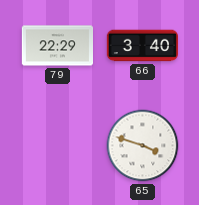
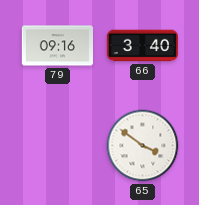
79: 22:29 -> 09:16 (57, 46)
65: 3:48 -> 3:51 (143, 146)
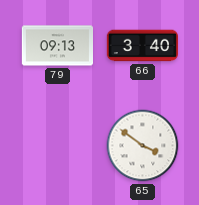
79: 09:16 -> 09:13 (57, 46)
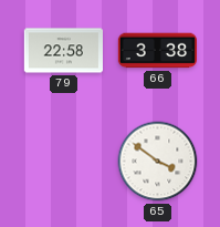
79: 09:13 -> 22:58 (63, 51)
66: 3:40 -> 3:38 (157, 51)
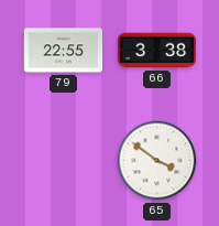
79: 22:58 -> 22:55 (63, 51)
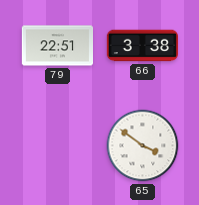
79: 22:55 -> 22:51 (57, 46)
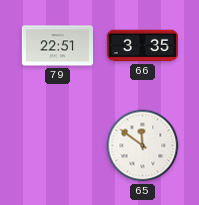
66: 3:38 -> 3:35 (142, 46)
65: 3:51 -> 11:51 (143, 146)
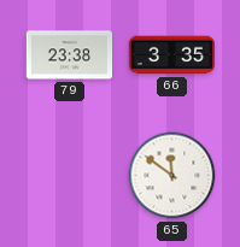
79: 22:51 -> 23:38 (69, 55)
